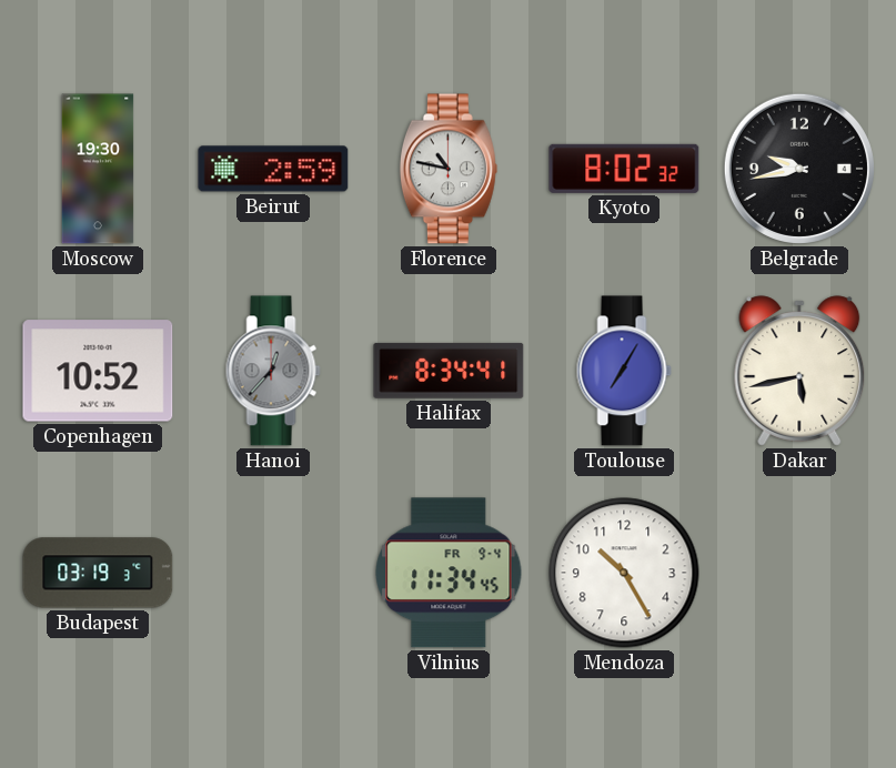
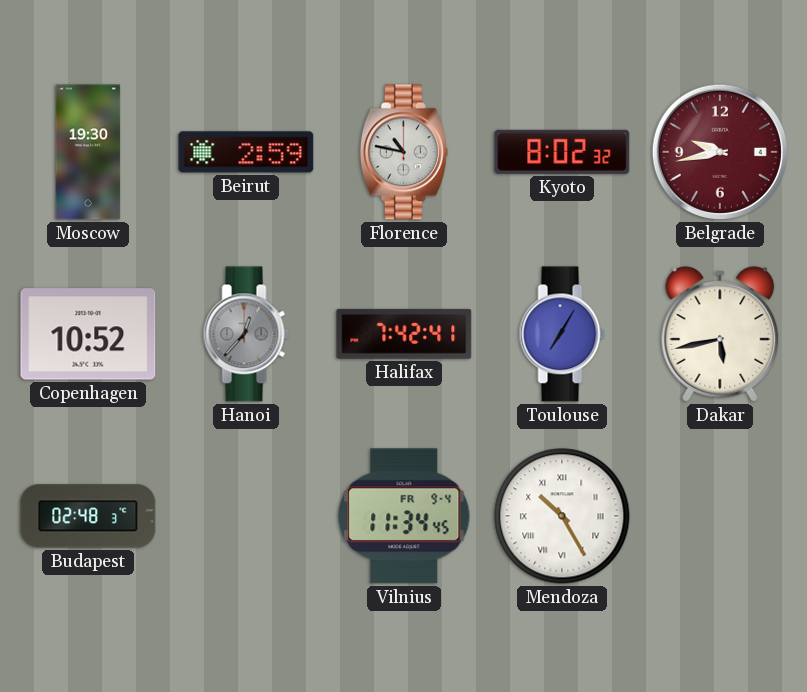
Belgrade dial: black -> burgundy (720, 152)
Halifax: 8:34 -> 7:42 (404, 334)
Budapest: 03:19 -> 02:48 (88, 516)
Mendoza numerals: Arabic -> Roman (562, 516)
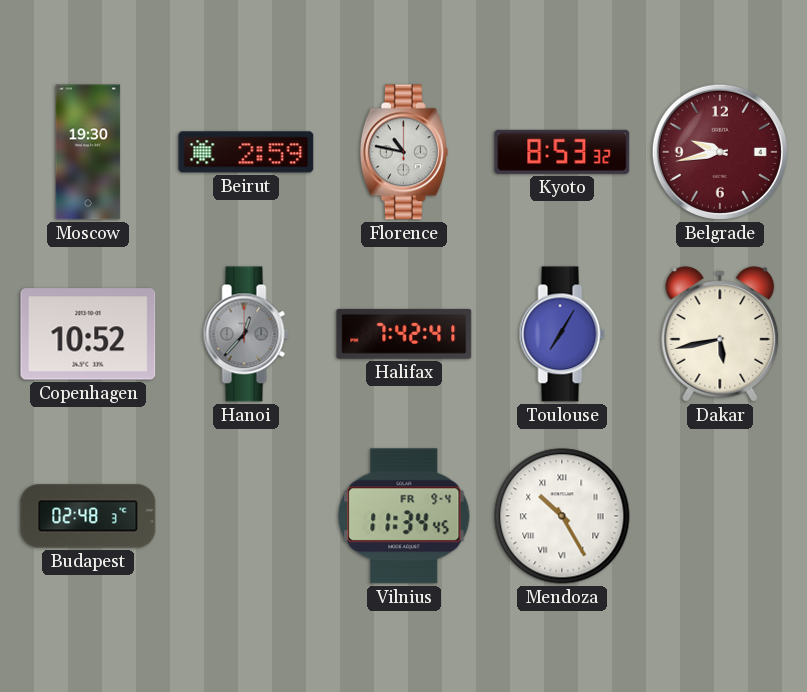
Kyoto: 8:02 -> 8:53 (562, 152)
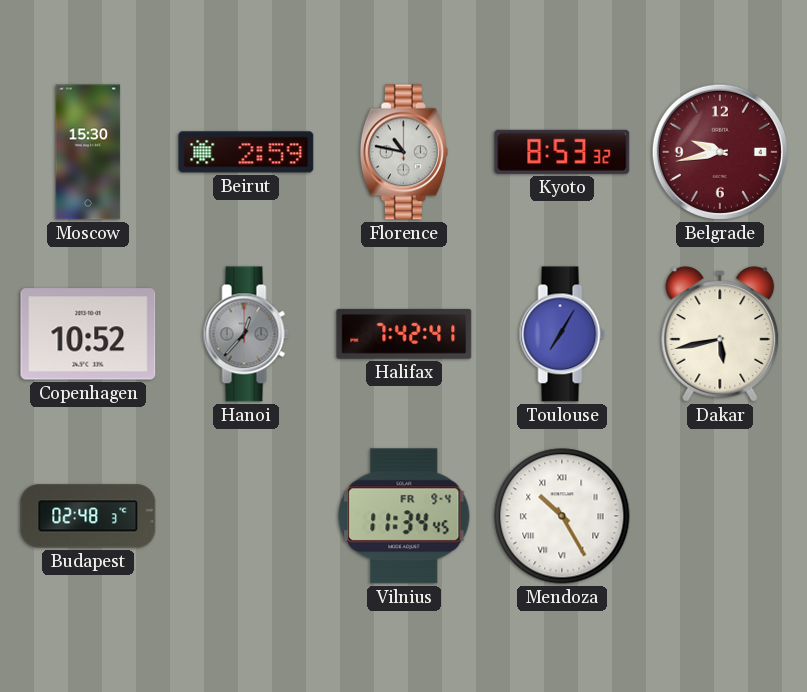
Moscow: 19:30 -> 15:30 (88, 152)
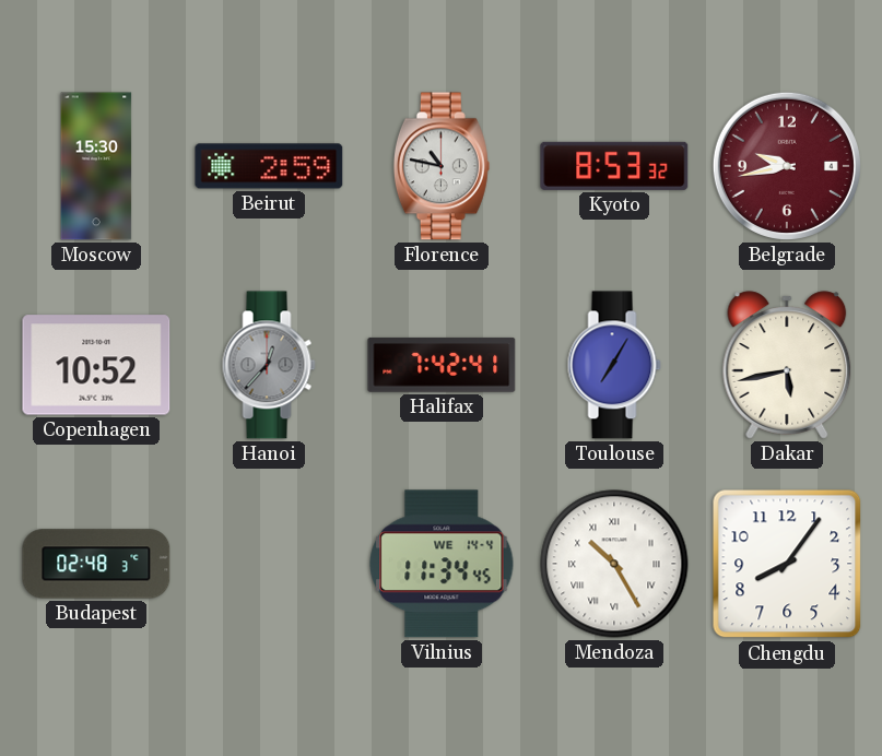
Vilnius date: FR 9-4 -> WE 14-4 (442, 564)
Chengdu: none -> 8:06 (787, 564)
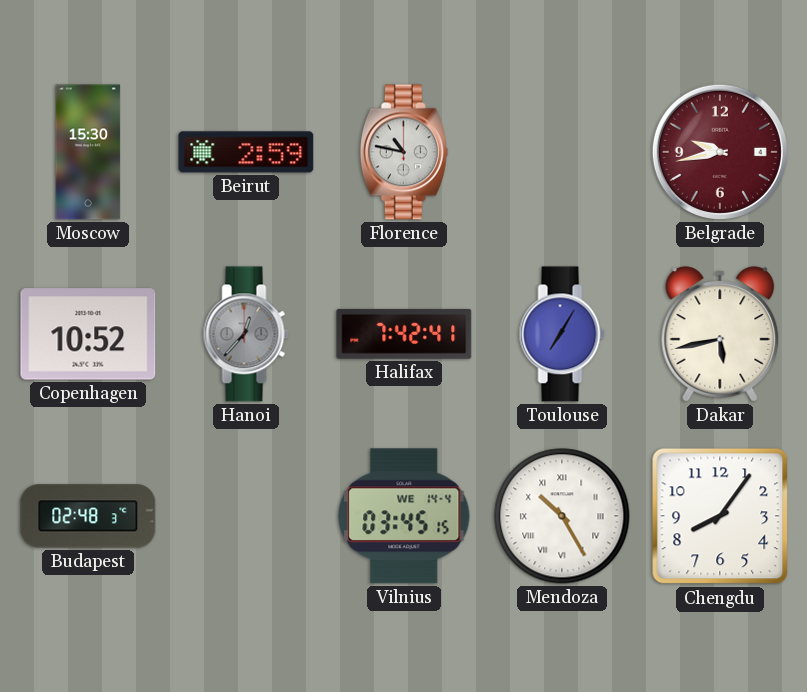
Kyoto: 8:53 -> none (614, 166)
Vilnius: 11:34 -> 03:45 (404, 516)
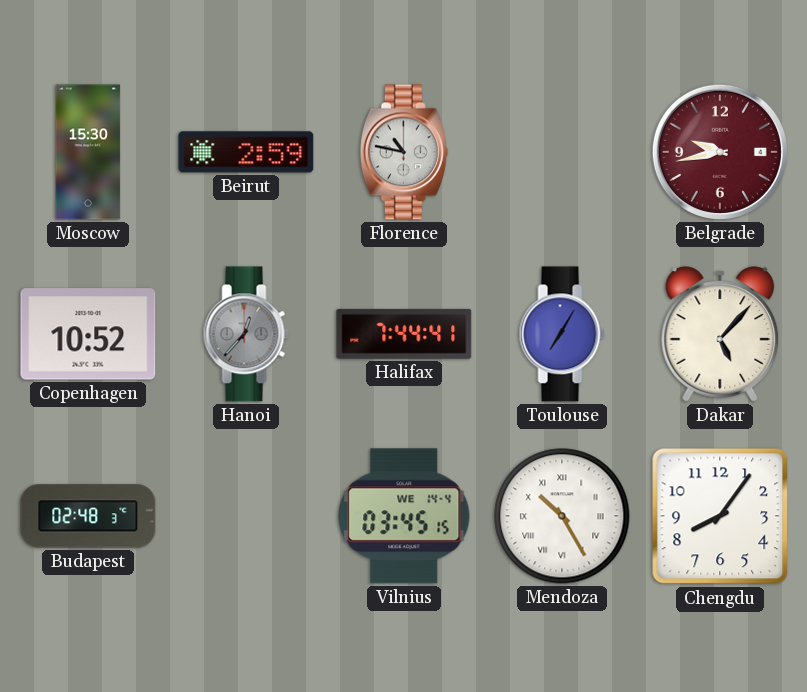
Halifax: 7:42 -> 7:44 (404, 334)
Dakar: 5:43 -> 5:07 (720, 334)
